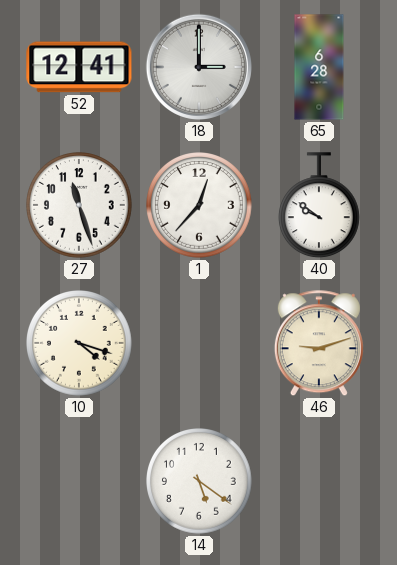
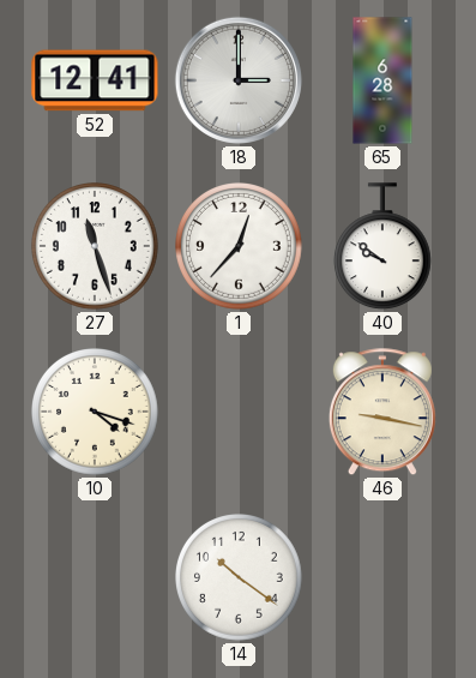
46: 9:12 -> 9:17 (382, 413)
14: 5:21 -> 10:21 (240, 578)
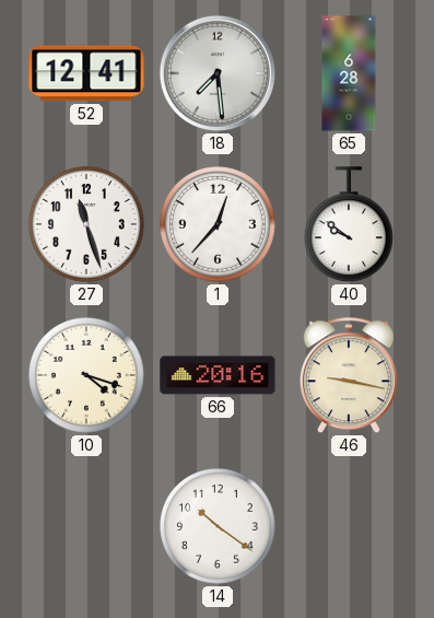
18: 3:00 -> 7:29 (218, 73)
66: none -> 20:16 (218, 375)
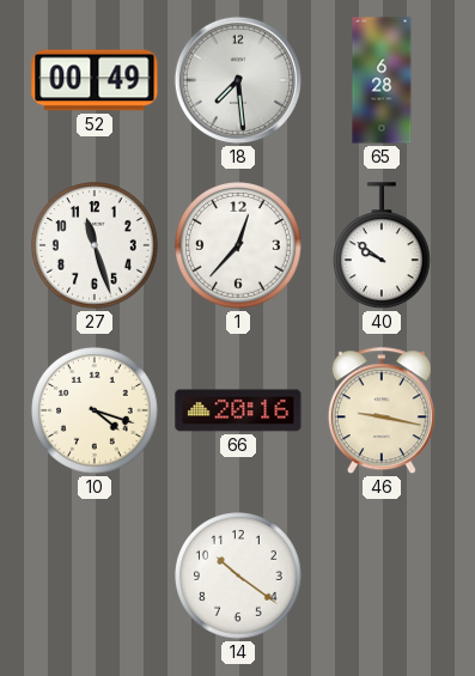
52: 12:41 -> 00:49 (95, 80)
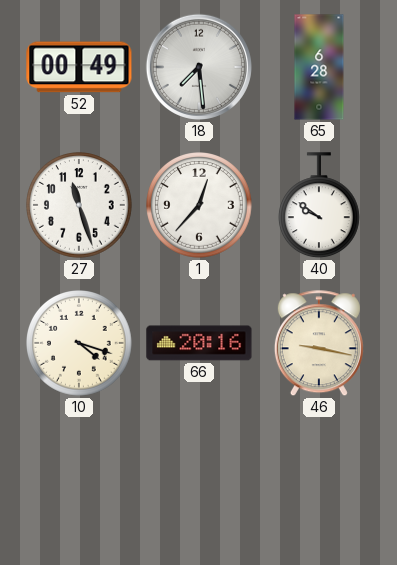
14: 10:21 -> none (239, 577)
